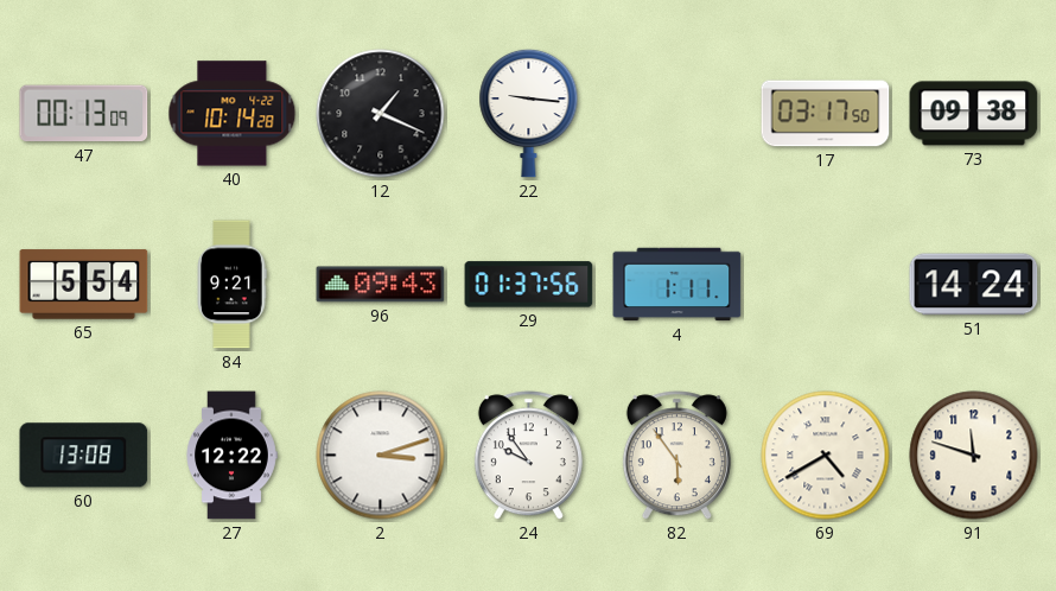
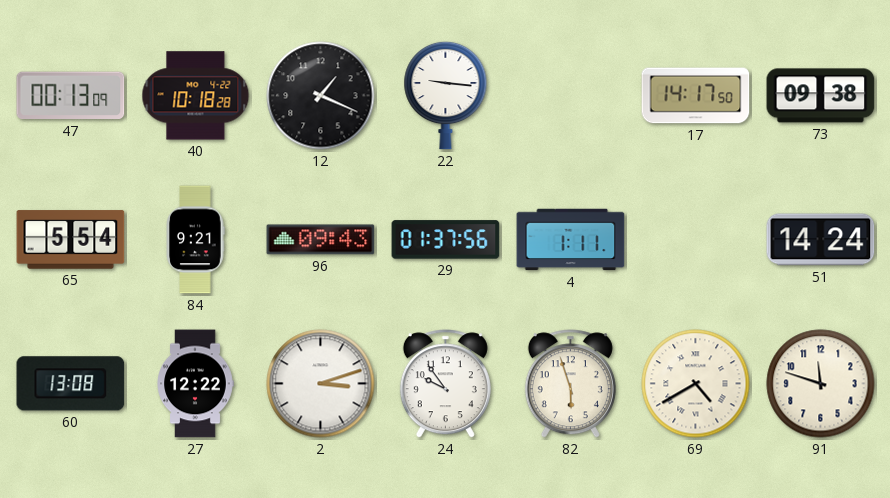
40: 10:14 -> 10:18 (196, 96)
17: 03:17 -> 14:17 (696, 96)
82: 5:54 -> 5:57 (570, 384)
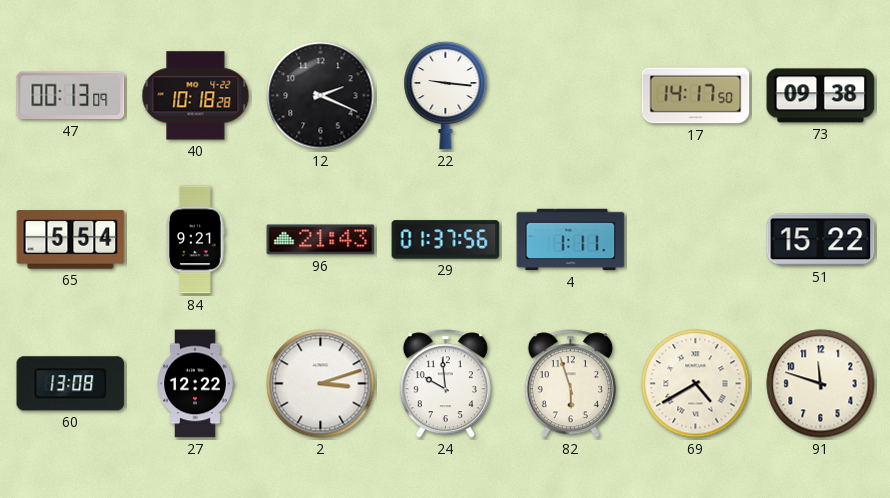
12: 1:19 -> 2:19 (321, 96)
96: 09:43 -> 21:43 (321, 240)
51: 14:24 -> 15:22 (821, 240)
24: 9:54 -> 9:59 (445, 384)
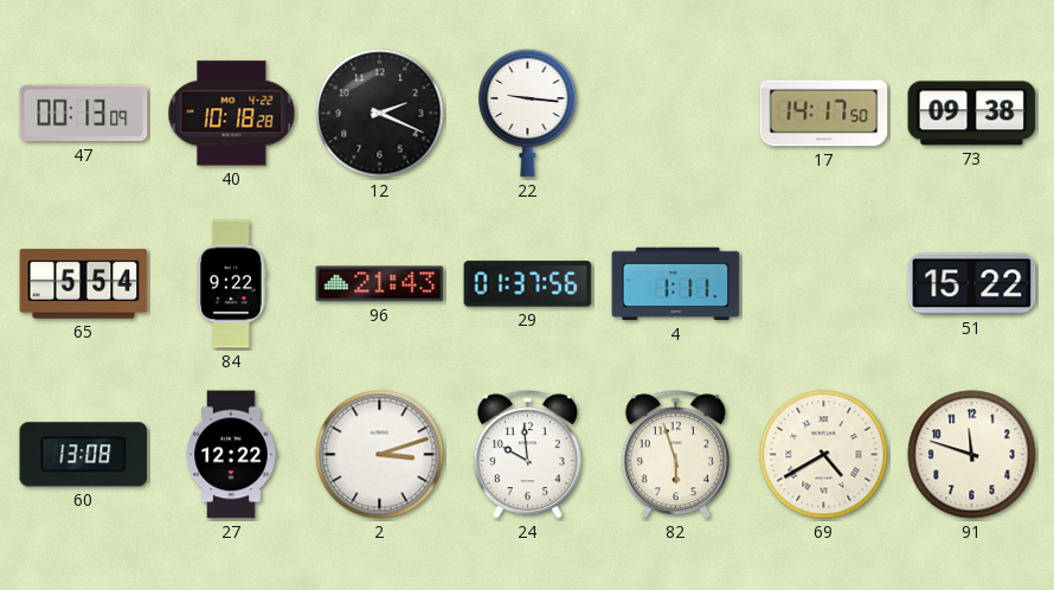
84: 9:21 -> 9:22 (231, 284)
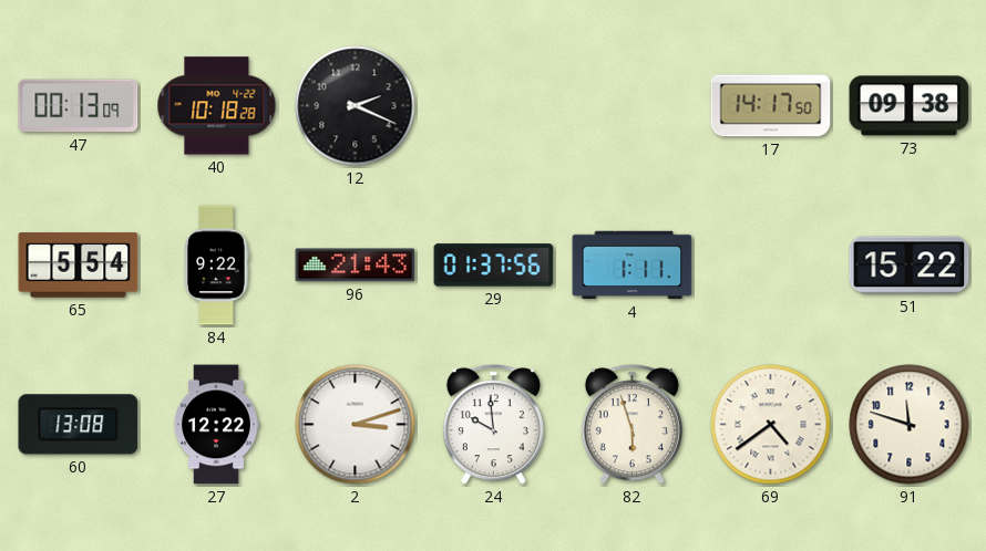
22: 9:16 -> none (528, 113)
69: 4:40 -> 4:39 (771, 425)
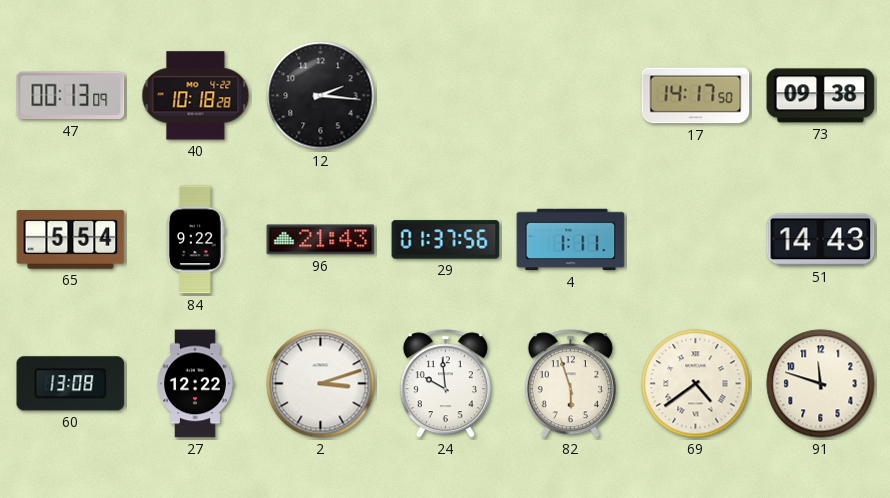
12: 2:19 -> 2:16 (321, 96)
51: 15:22 -> 14:43 (821, 240)
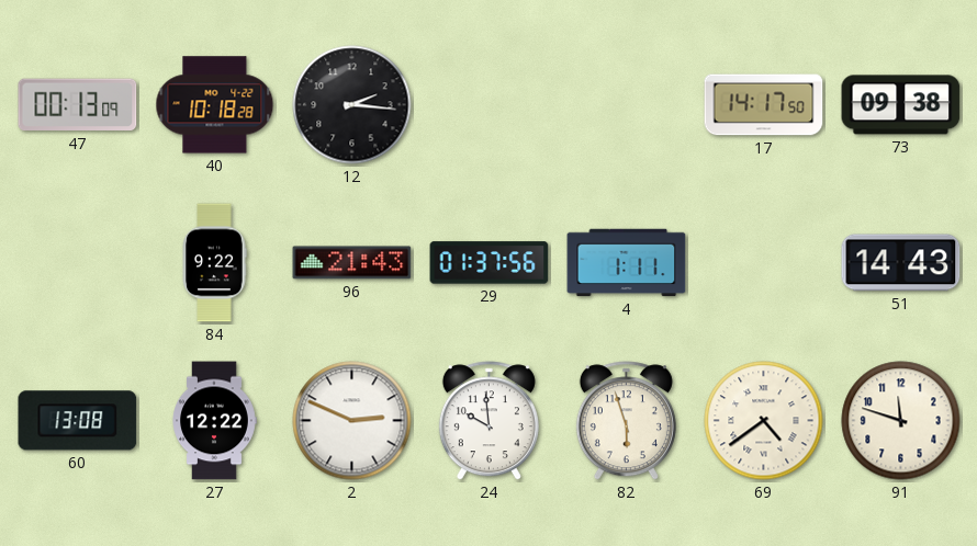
65: 5:54 -> none (71, 240)
2: 3:12 -> 2:49 (352, 421)
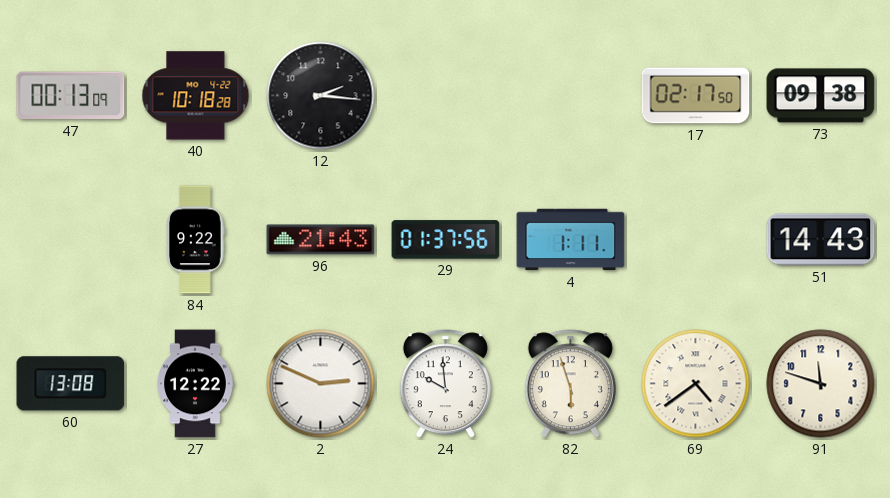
17: 14:17 -> 02:17 (696, 96)
